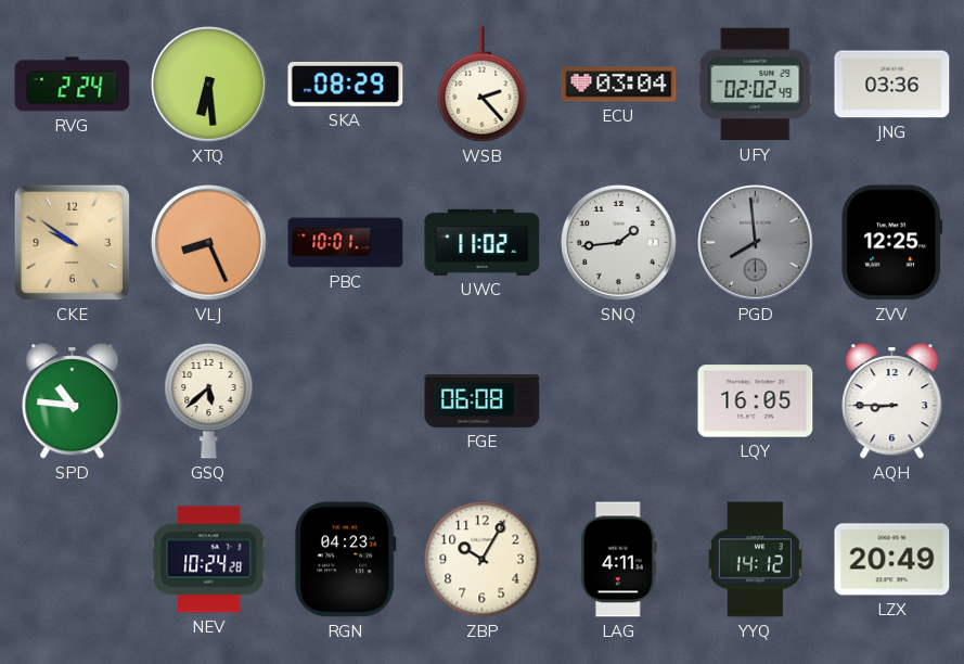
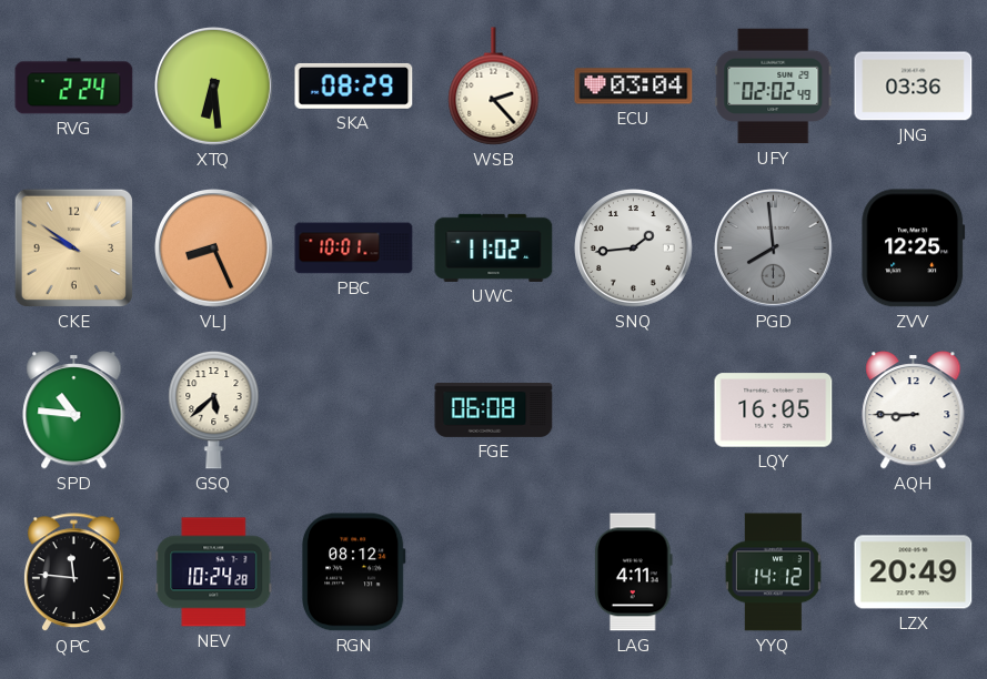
QPC: none -> 11:46 (73, 572)
RGN: 04:23 -> 08:12 (353, 572)
ZBP: 10:05 -> none (483, 560)
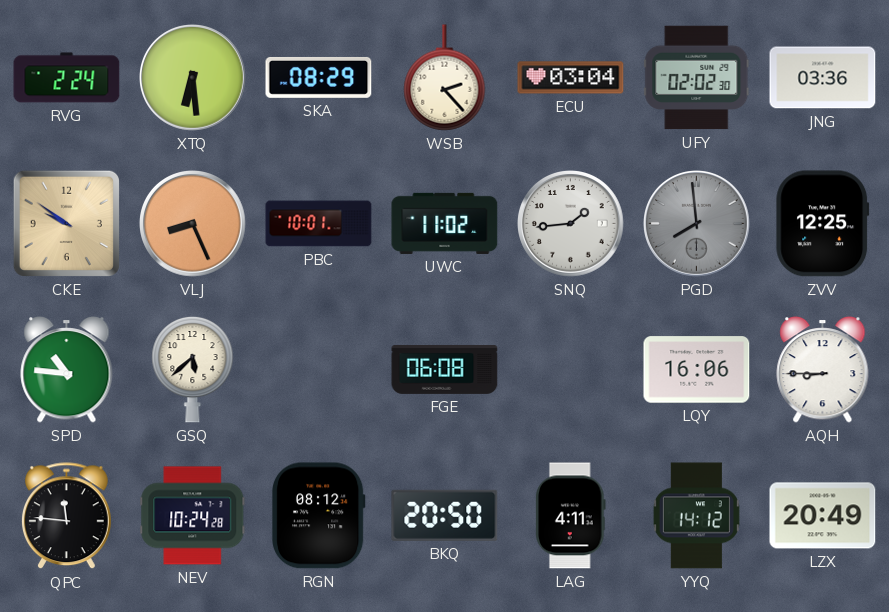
UFY: 02:02:49 -> 02:02:30 (697, 78)
LQY: 16:05 -> 16:06 (697, 370)
BKQ: none -> 20:50 (445, 515)
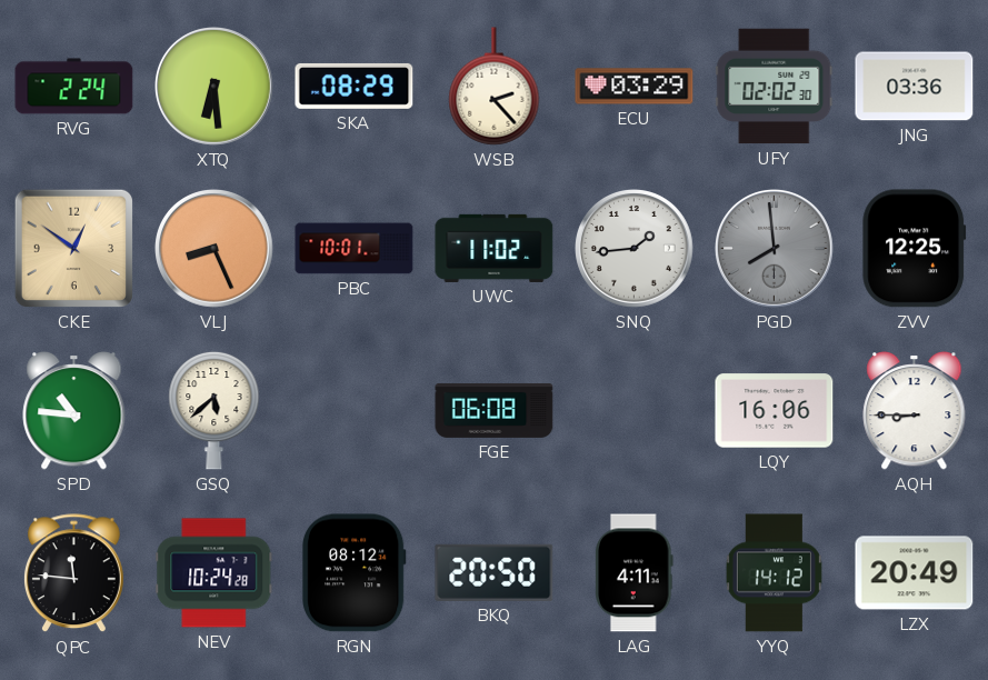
ECU: 03:04 -> 03:29 (635, 87)
CKE: 9:51 -> 12:51 (73, 248)
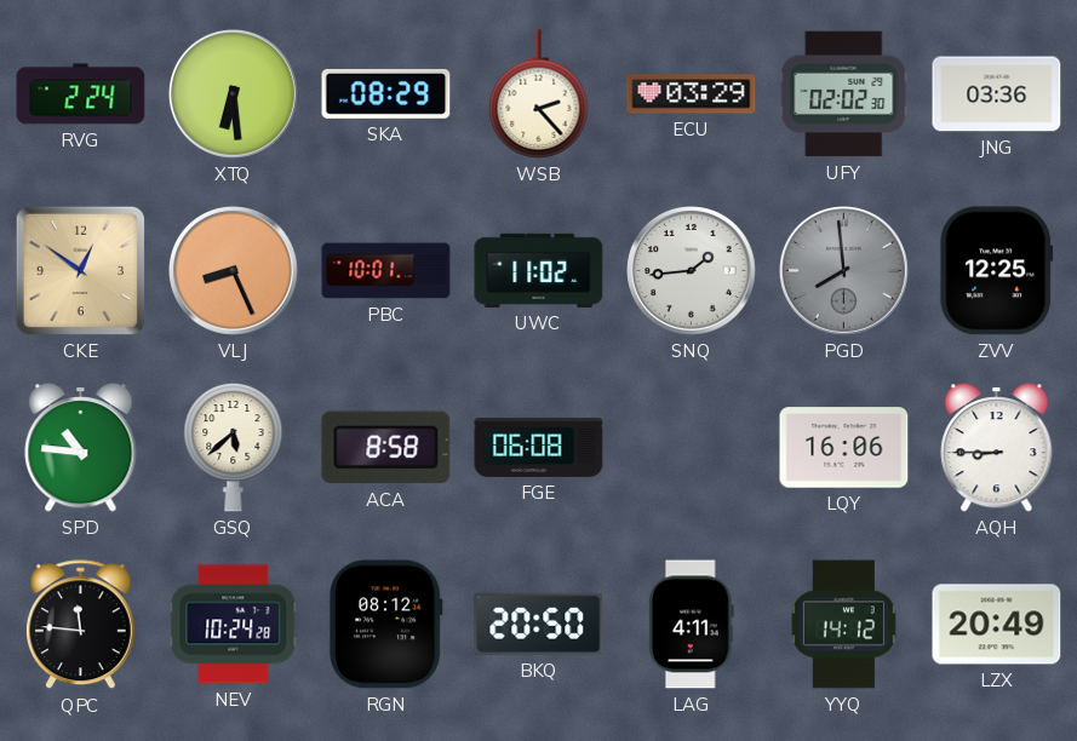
ACA: none -> 8:58 (386, 448)
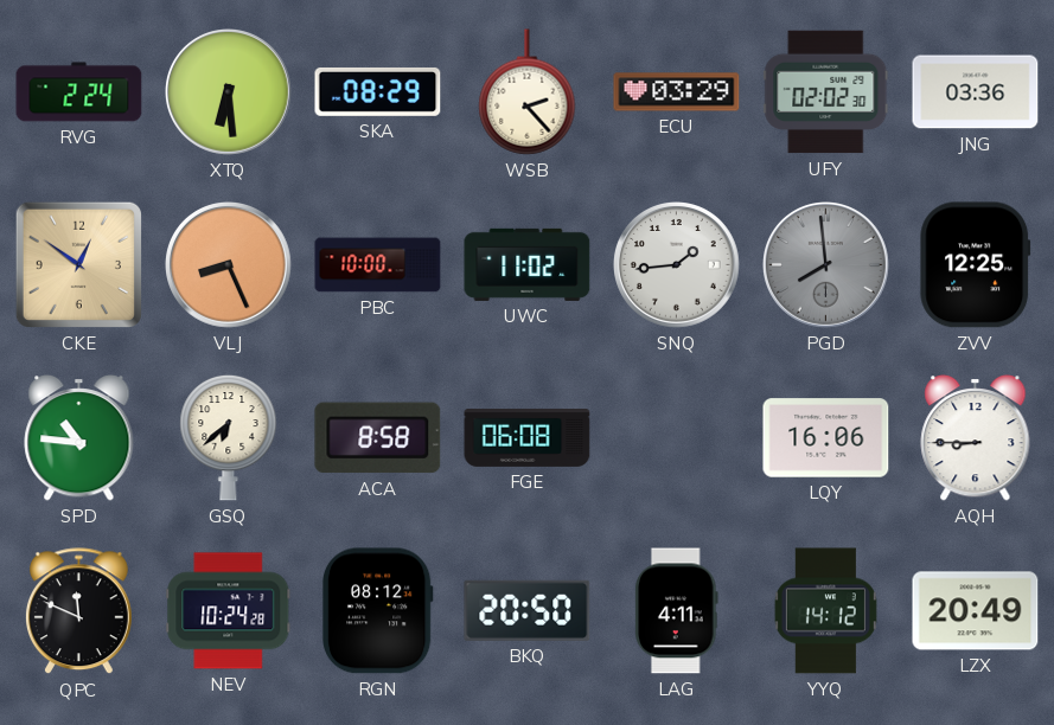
PBC: 10:01 -> 10:00 (378, 265)
GSQ: 5:38 -> 6:38 (229, 437)
QPC: 11:46 -> 11:49 (78, 611)
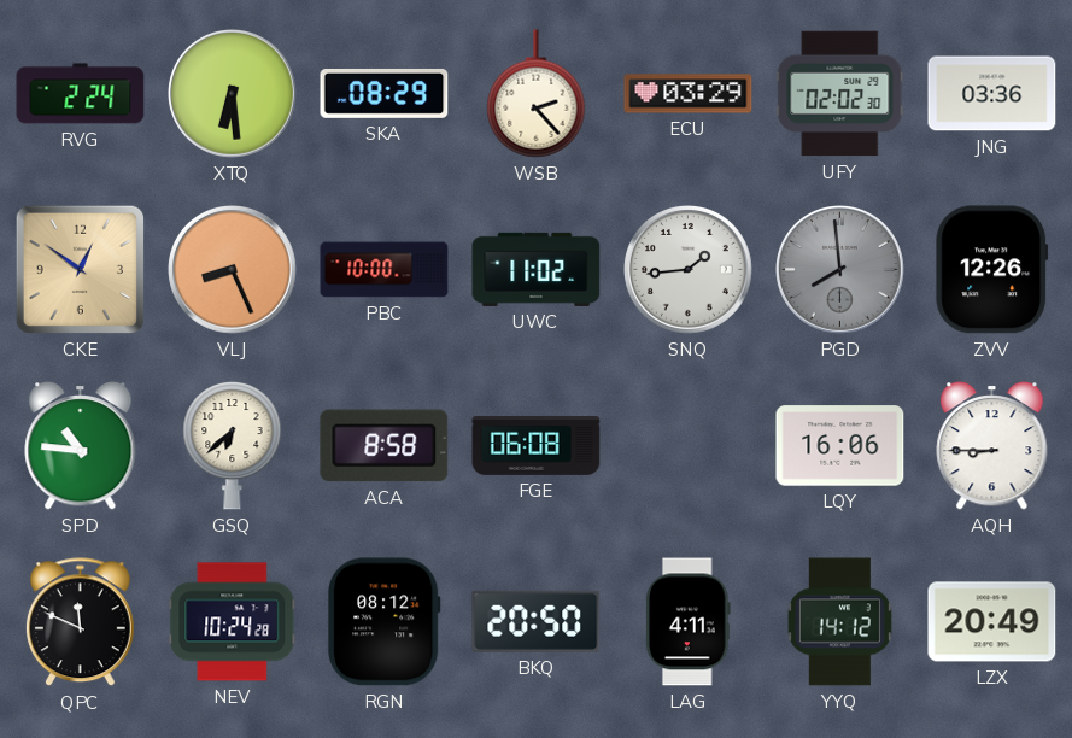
ZVV: 12:25 -> 12:26 (992, 270)
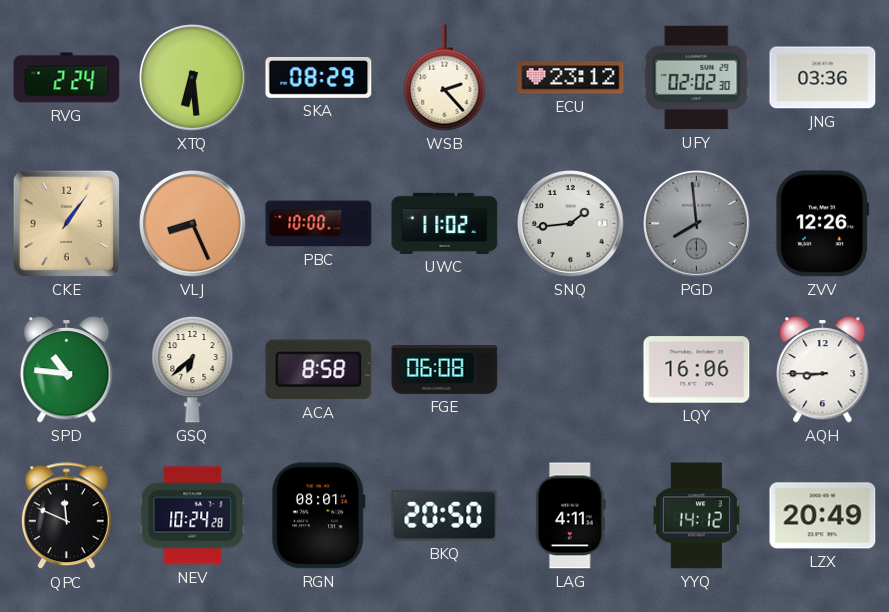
ECU: 03:29 -> 23:12 (571, 78)
CKE: 12:51 -> 1:06 (66, 223)
RGN: 08:12 -> 08:01 (318, 516)
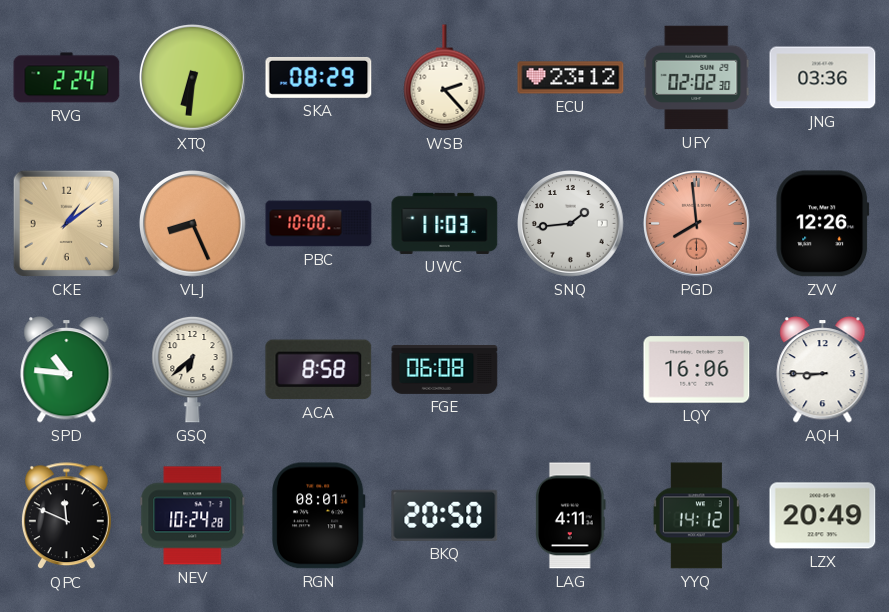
XTQ: 6:29 -> 6:31 (193, 78)
CKE: 1:06 -> 1:09 (66, 223)
UWC: 11:02 -> 11:03 (445, 223)
PGD dial: grey -> salmon (697, 224)
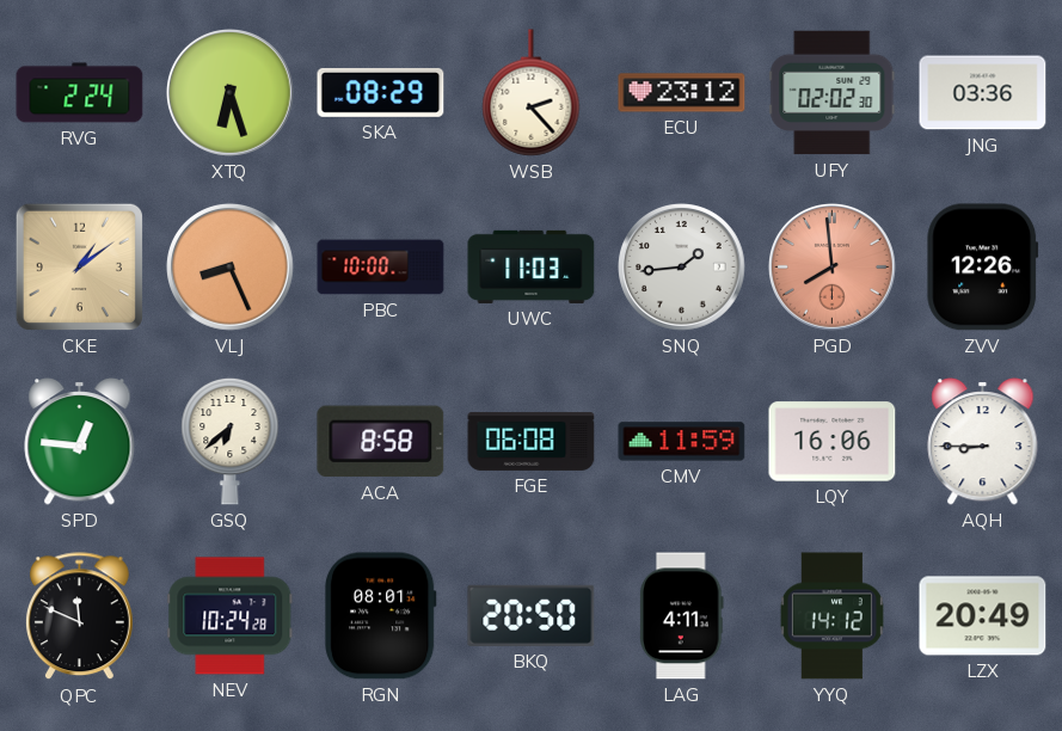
XTQ: 6:31 -> 6:27 (231, 93)
SPD: 10:46 -> 12:46 (80, 442)
CMV: none -> 11:59 (682, 442)
